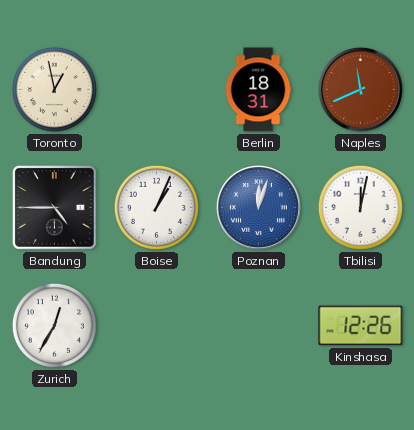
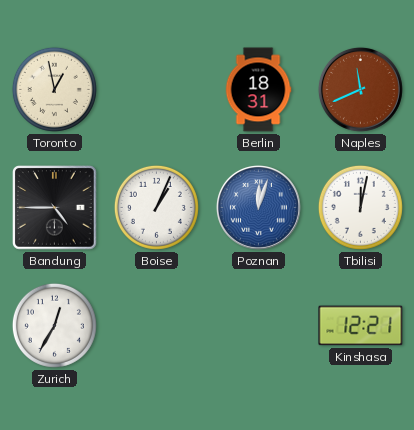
Kinshasa: 12:26 -> 12:21 (361, 326)
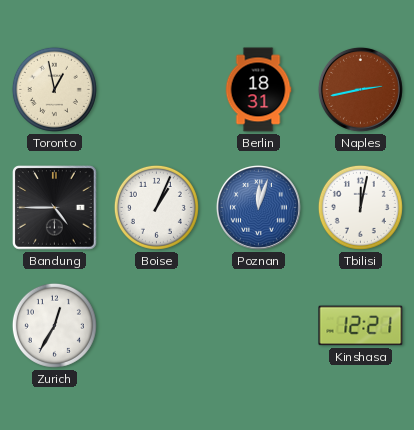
Naples: 11:41 -> 2:43 (360, 89)
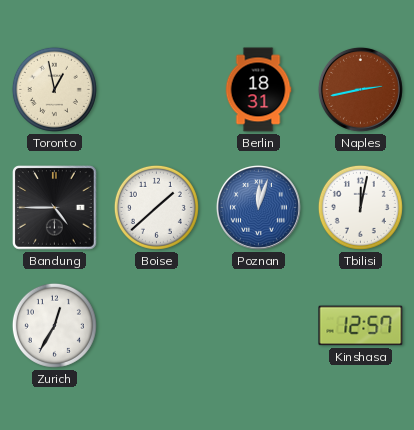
Boise: 1:04 -> 1:38 (156, 207)
Kinshasa: 12:21 -> 12:57 (361, 326)
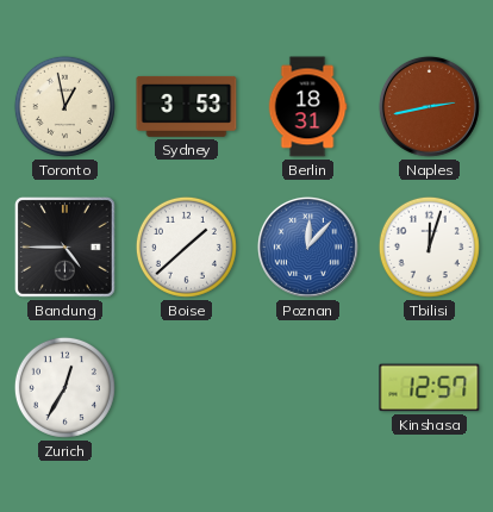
Sydney: none -> 3:53 (187, 106)
Poznan: 12:03 -> 12:07 (307, 246)
Tbilisi: 12:02 -> 12:03 (429, 246)
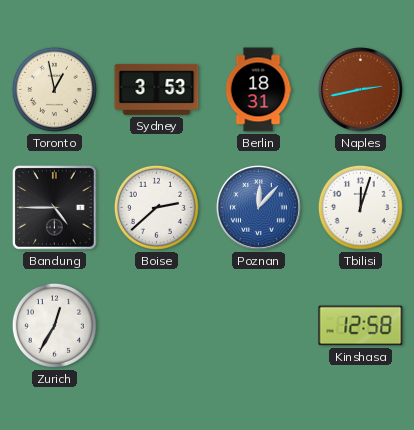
Boise: 1:38 -> 2:38 (156, 207)
Kinshasa: 12:57 -> 12:58 (361, 326)
